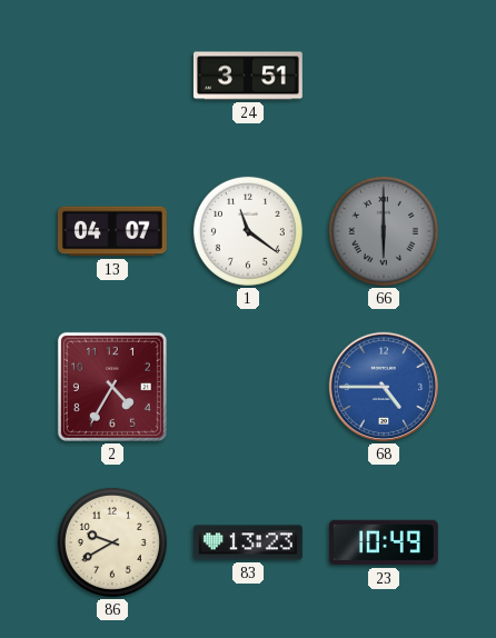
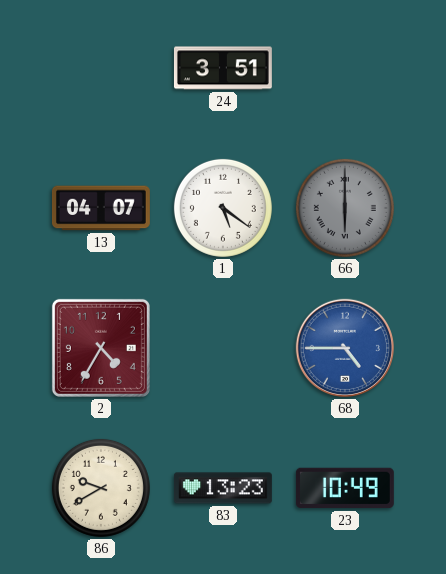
1: 11:21 -> 5:21 (223, 208)
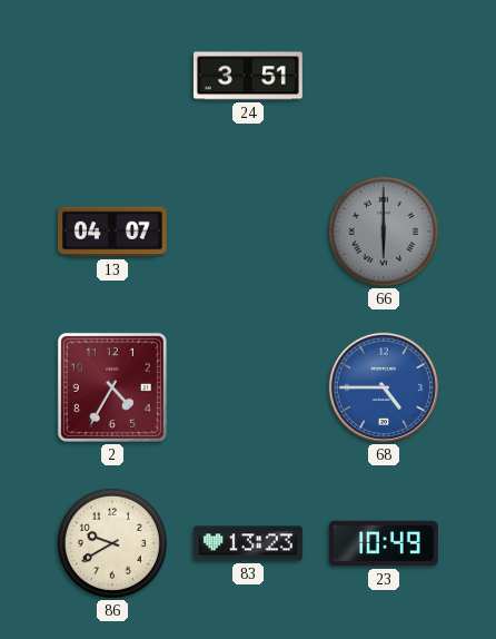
1: 5:21 -> none (223, 208)
